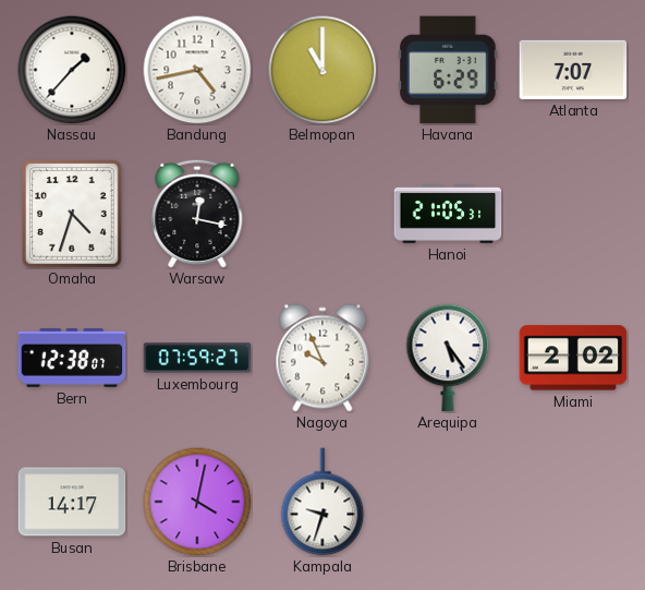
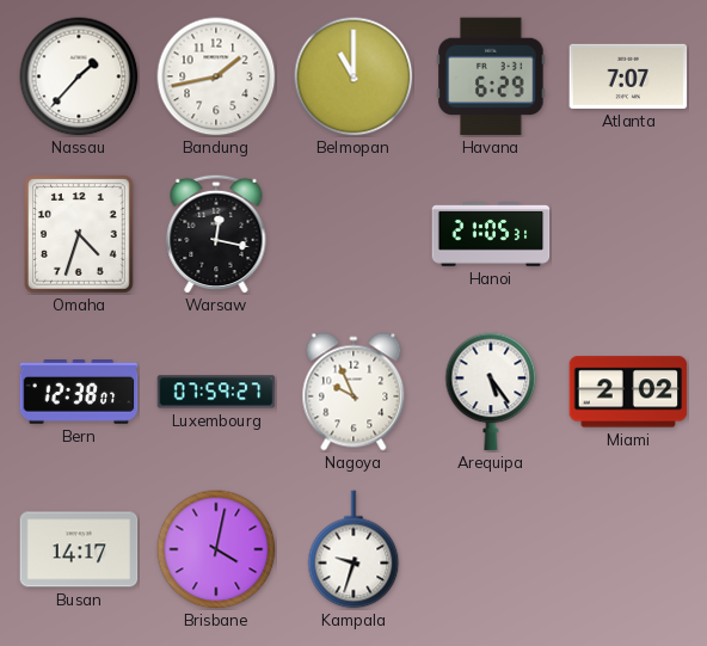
Bandung: 4:43 -> 1:43 (216, 76)
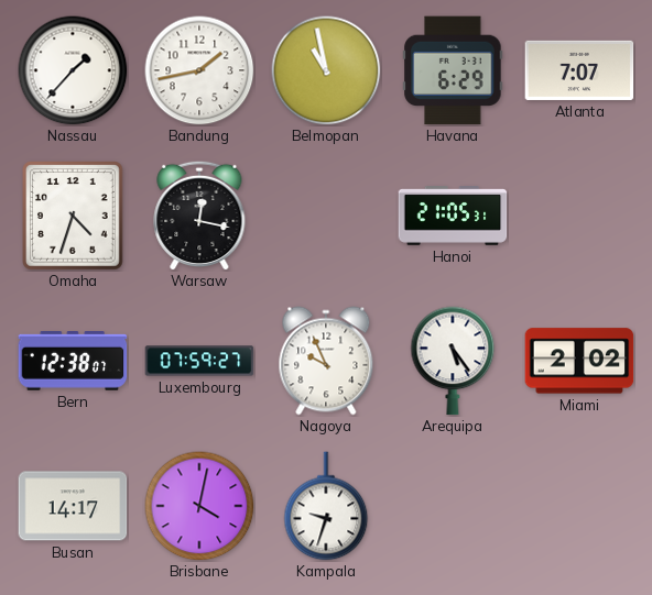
Belmopan: 11:00 -> 10:58 (326, 70)
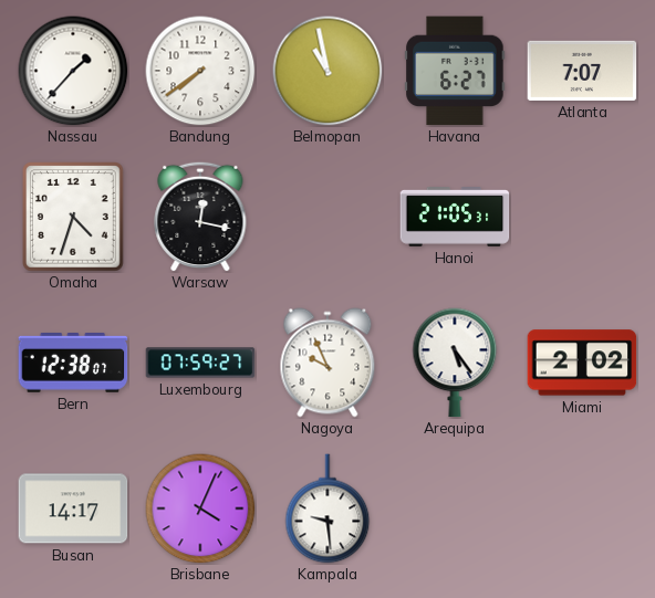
Bandung: 1:43 -> 7:39 (200, 71)
Havana: 6:29 -> 6:27 (455, 71)
Brisbane: 4:02 -> 4:04 (200, 508)
Kampala: 9:33 -> 9:29 (327, 508)
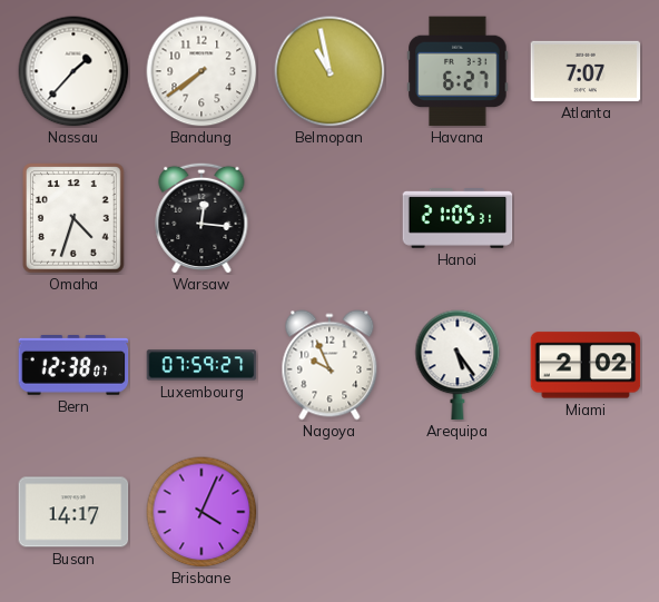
Warsaw: 12:17 -> 12:16 (201, 218)
Kampala: 9:29 -> none (327, 508)
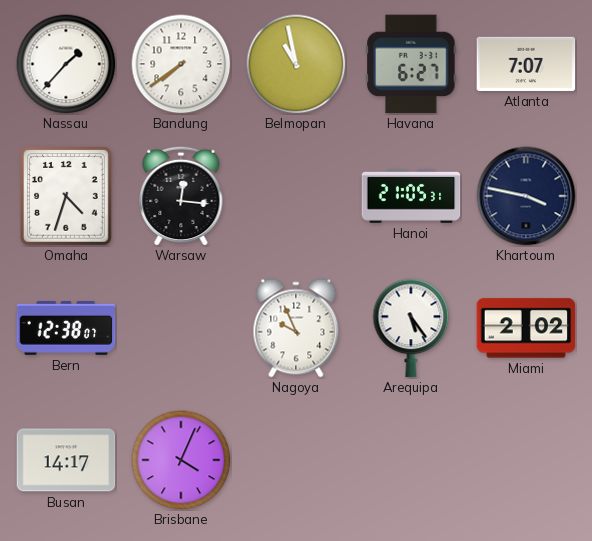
Khartoum: none -> 3:47 (526, 196)
Luxembourg: 07:59 -> none (201, 365)
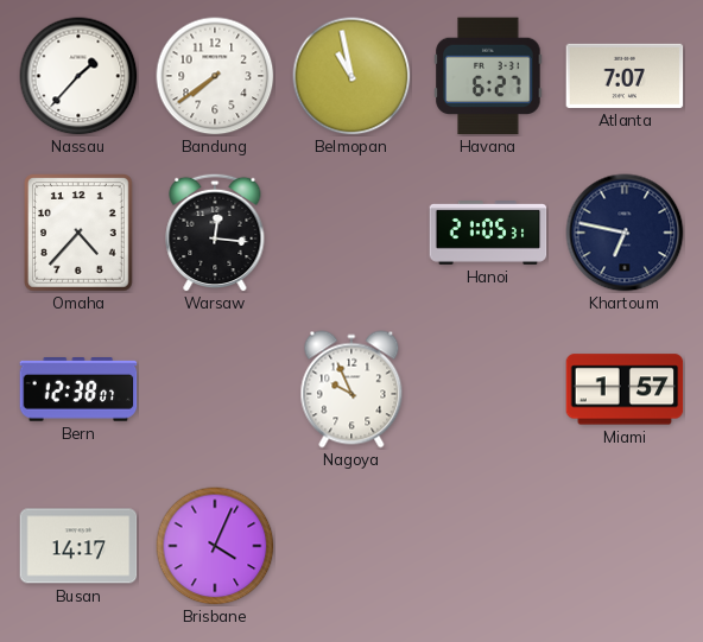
Omaha: 4:33 -> 4:37 (80, 234)
Khartoum: 3:47 -> 6:47 (625, 233)
Arequipa: 5:24 -> none (411, 328)
Miami: 2:02 -> 1:57 (625, 389)
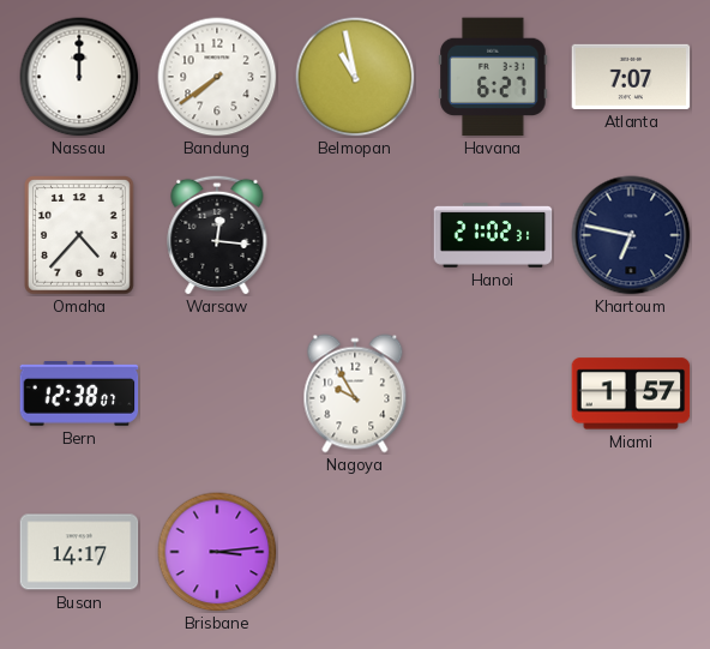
Nassau: 1:37 -> 12:00 (79, 77)
Hanoi: 21:05 -> 21:02 (493, 236)
Nagoya: 9:56 -> 9:55 (355, 393)
Brisbane: 4:04 -> 3:14 (217, 552)
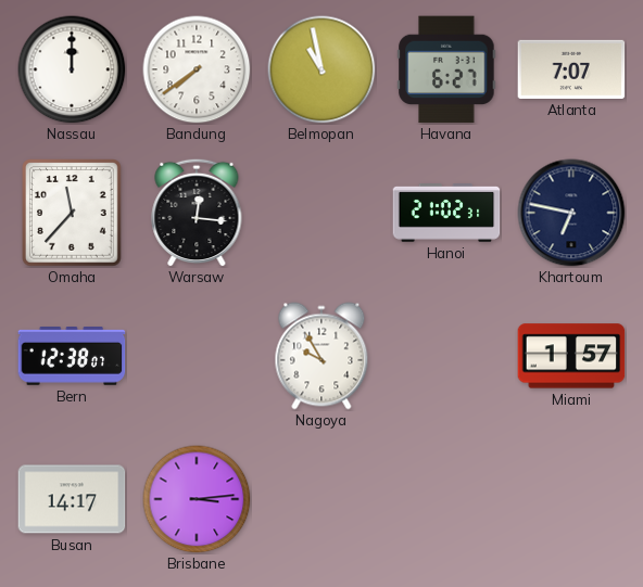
Omaha: 4:37 -> 11:37 (73, 214)
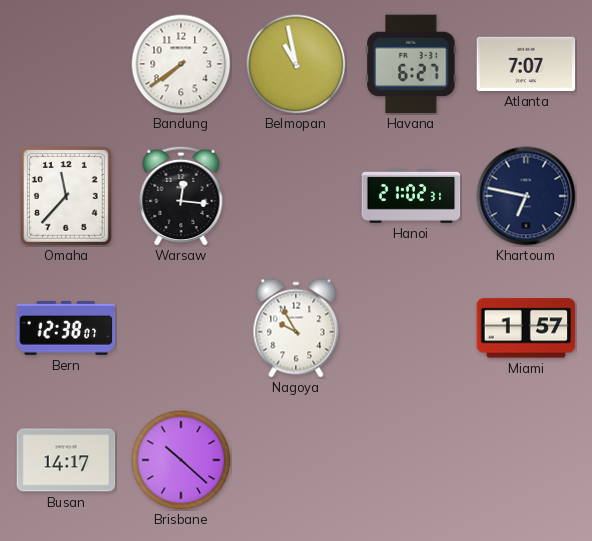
Nassau: 12:00 -> none (72, 69)
Brisbane: 3:14 -> 10:22 (181, 460)
